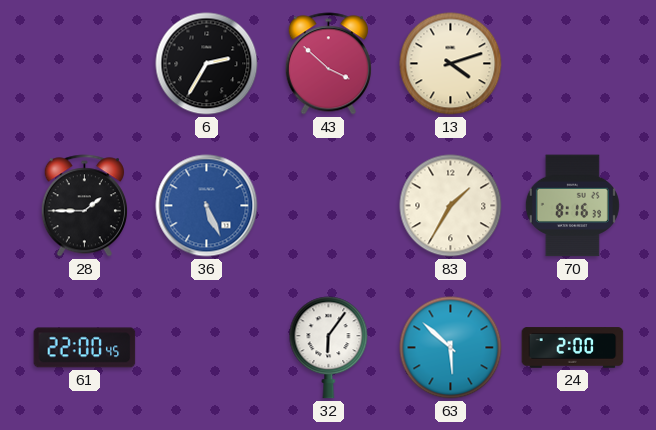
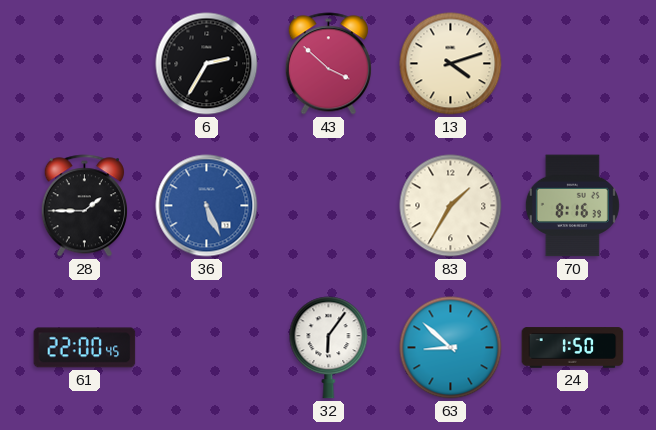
63: 5:52 -> 8:52 (451, 348)
24: 2:00 -> 1:50 (573, 348)
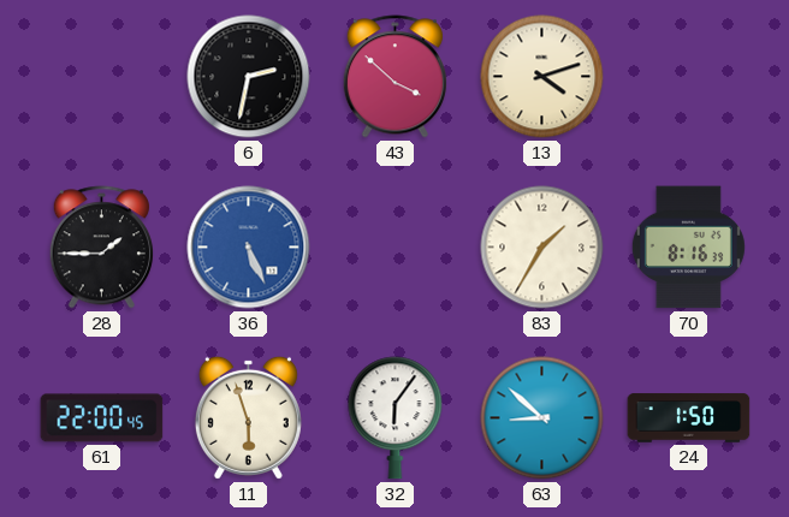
6: 2:35 -> 2:32 (249, 77)
11: none -> 5:57 (248, 417)
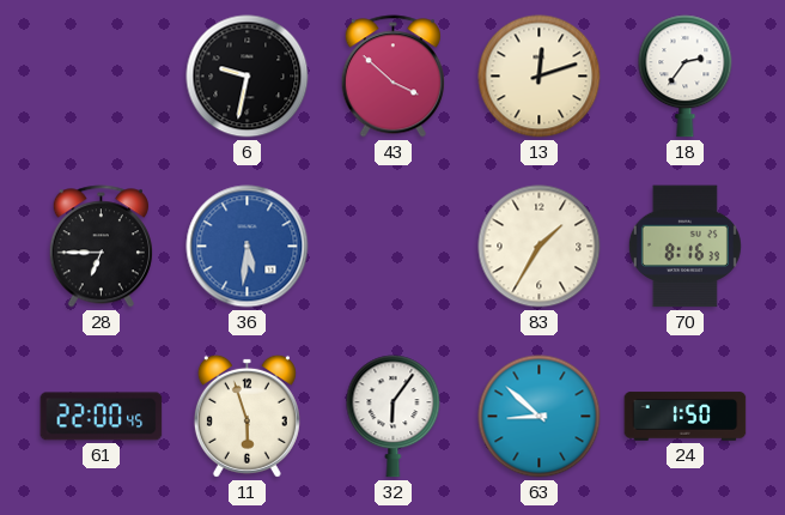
6: 2:32 -> 9:32 (248, 77)
13: 4:12 -> 12:12 (540, 77)
18: none -> 2:36 (686, 77)
28: 1:45 -> 6:45 (101, 247)
36: 5:26 -> 5:31 (248, 247)
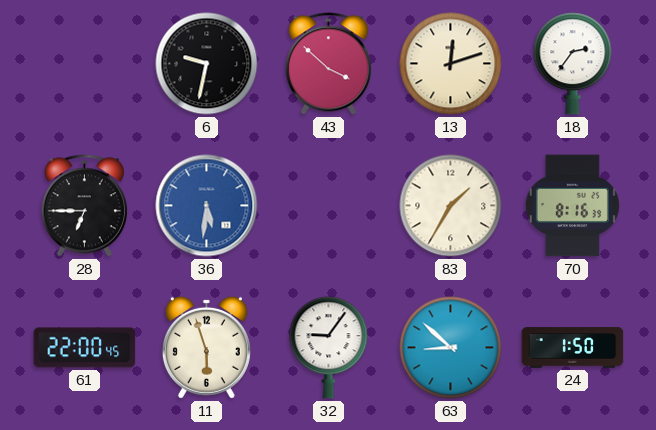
32: 6:06 -> 9:06 (329, 348)
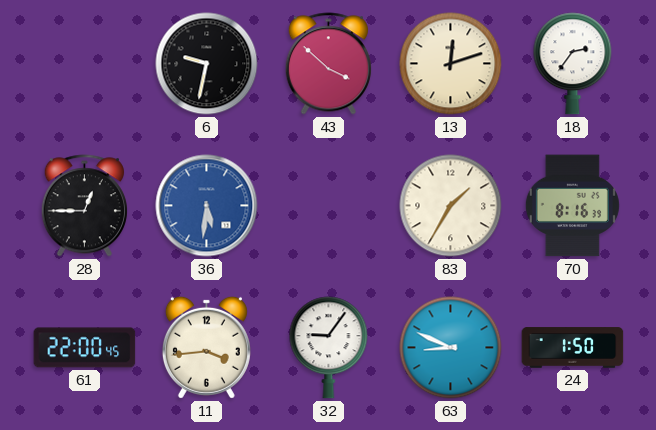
28: 6:45 -> 12:45 (84, 206)
11: 5:57 -> 3:44 (206, 347)
63: 8:52 -> 8:49 (451, 348)
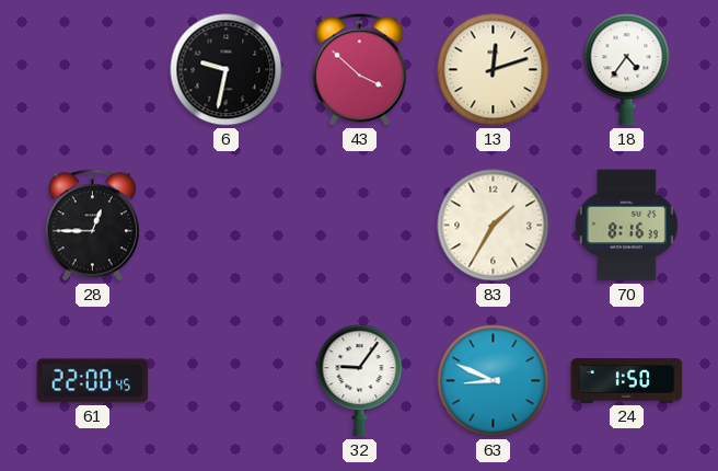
18: 2:36 -> 4:36 (627, 70)
36: 5:31 -> none (207, 206)
11: 3:44 -> none (206, 347)
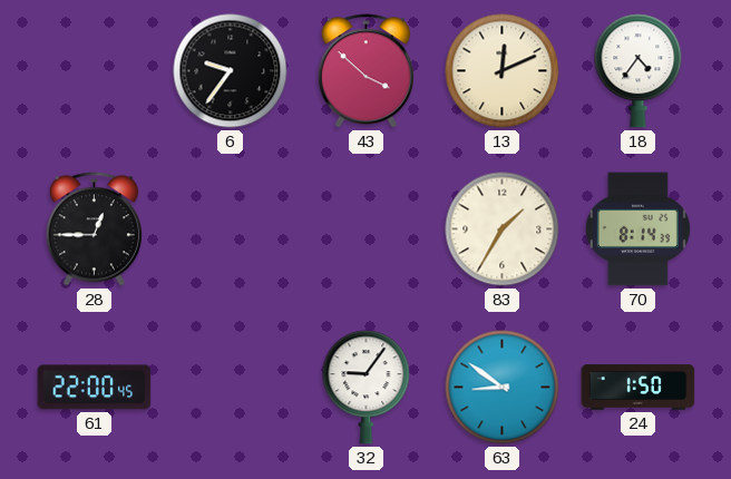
6: 9:32 -> 9:36 (231, 71)
13: 12:12 -> 12:11 (503, 71)
70: 8:16 -> 8:14 (637, 229)
63: 8:49 -> 8:51 (503, 388)
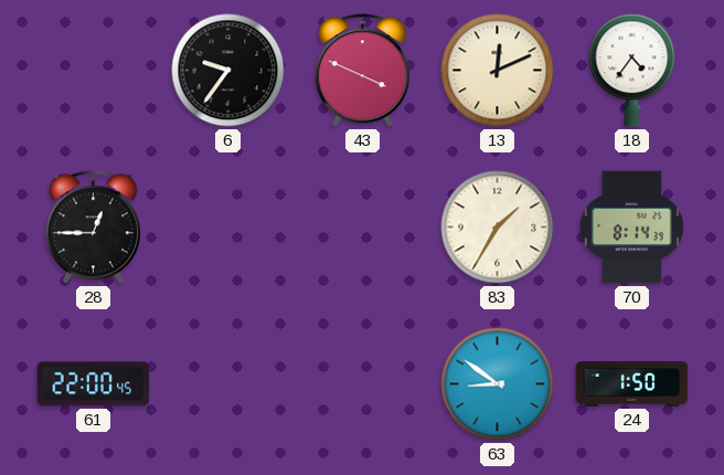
43: 3:52 -> 3:49 (362, 71)
32: 9:06 -> none (367, 388)
